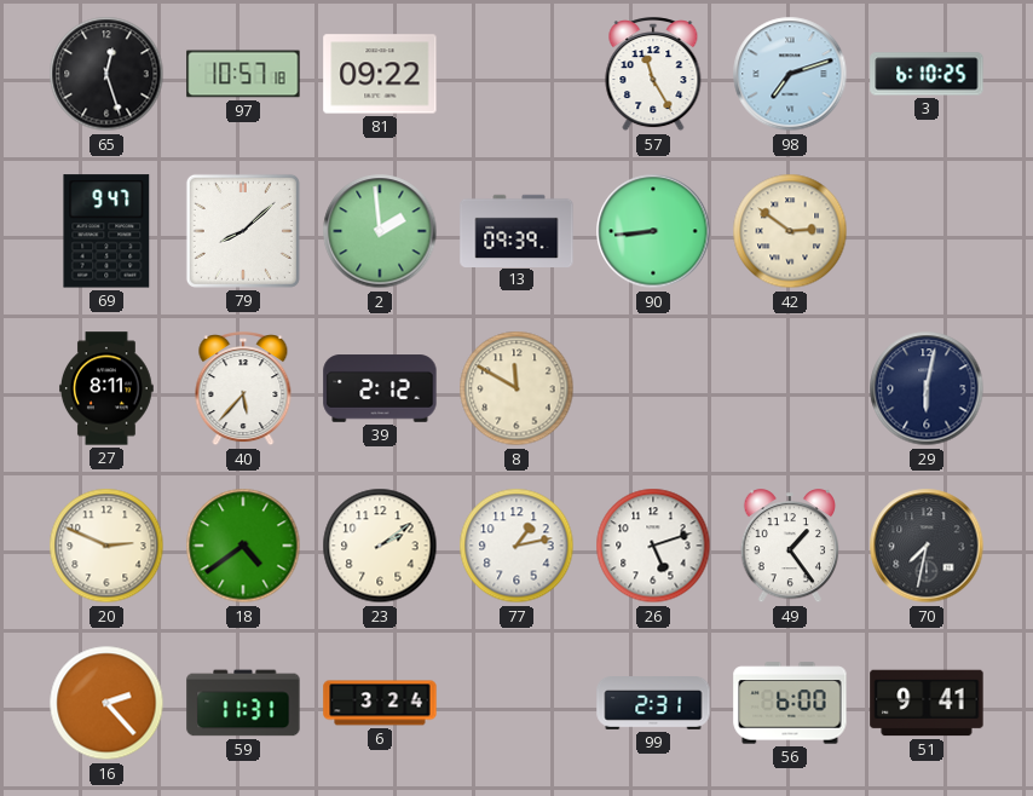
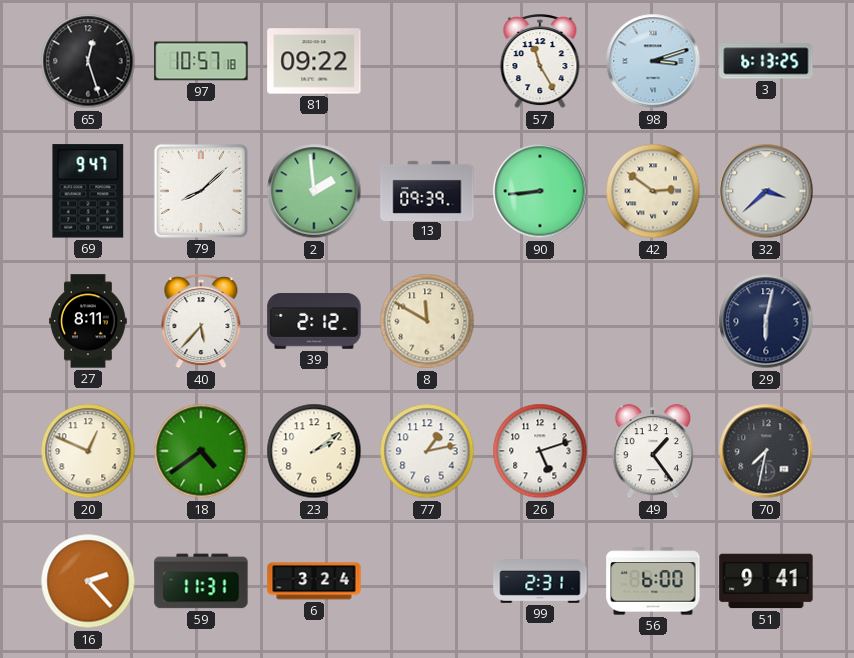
98: 7:12 -> 3:12 (653, 61)
3: 6:10 -> 6:13 (766, 61)
32: none -> 3:38 (766, 191)
20: 2:49 -> 12:49 (88, 451)
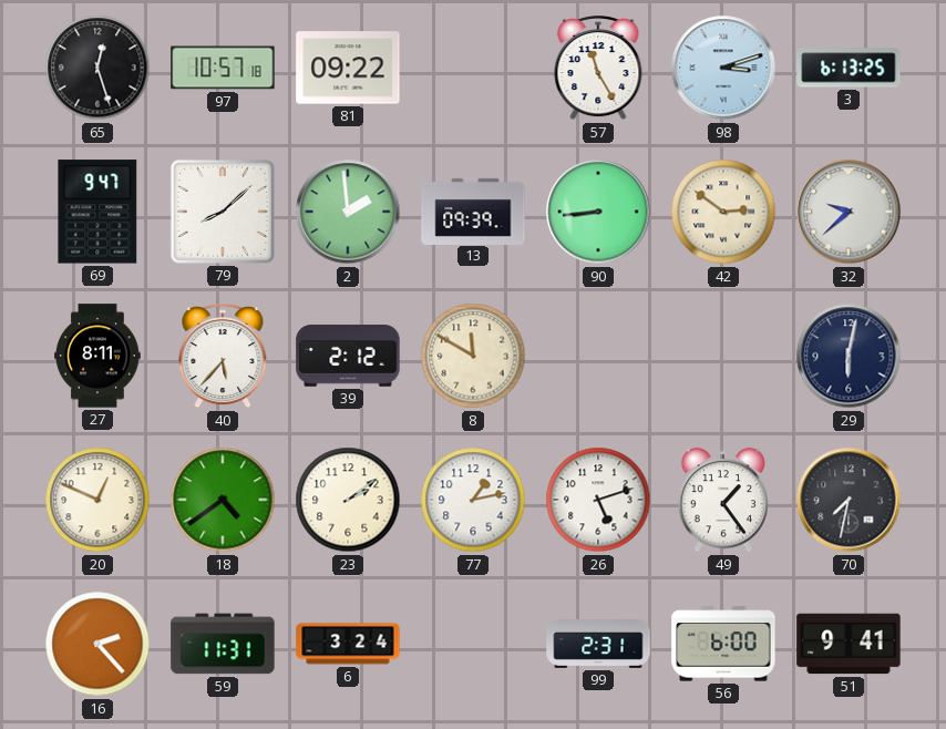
32: 3:38 -> 9:38 (849, 212)
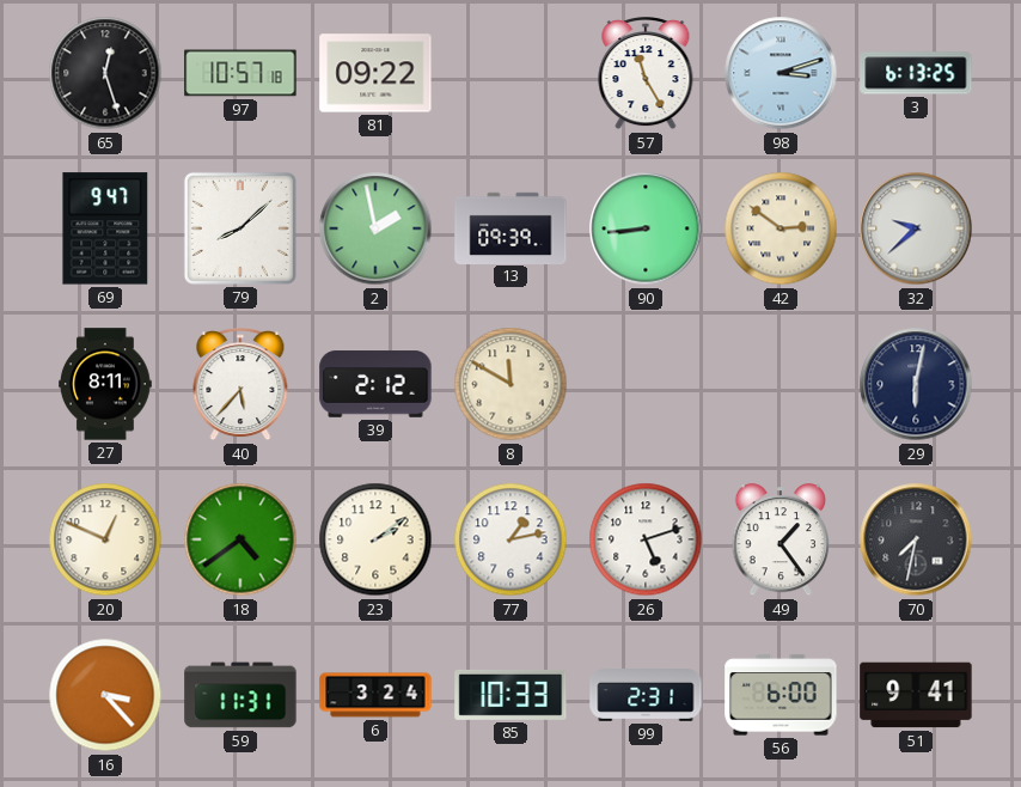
2: 1:59 -> 1:58 (375, 228)
16: 2:23 -> 3:23 (105, 695)
85: none -> 10:33 (511, 695)
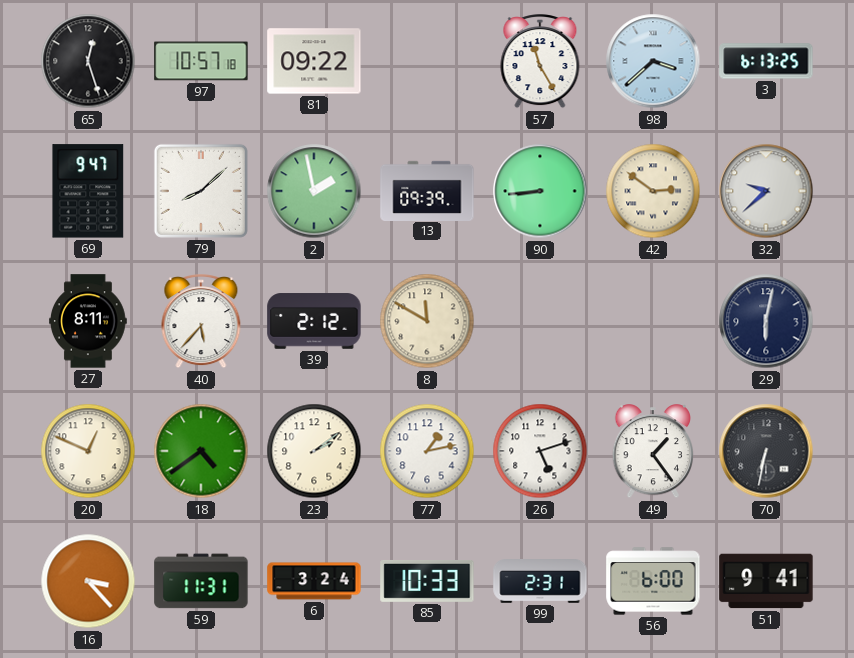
98: 3:12 -> 3:38 (653, 61)
70: 7:32 -> 6:32 (766, 451)
